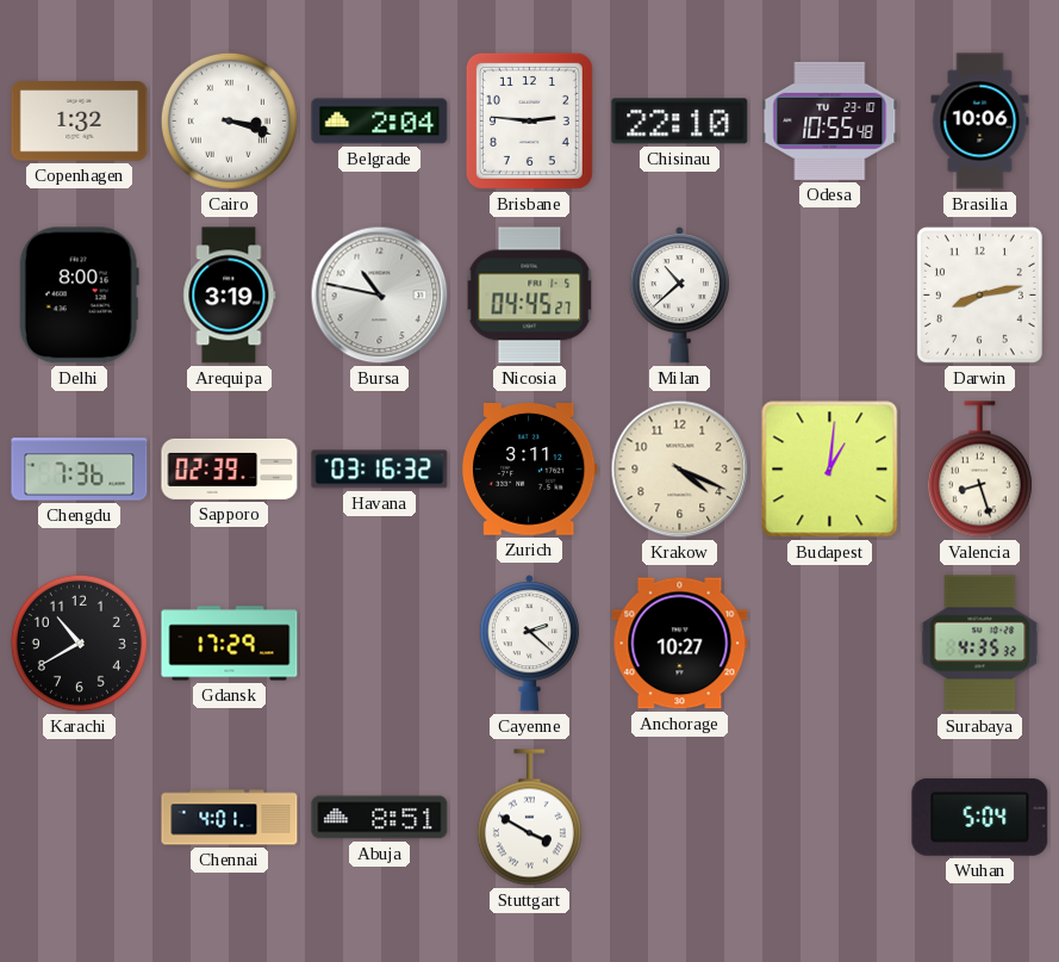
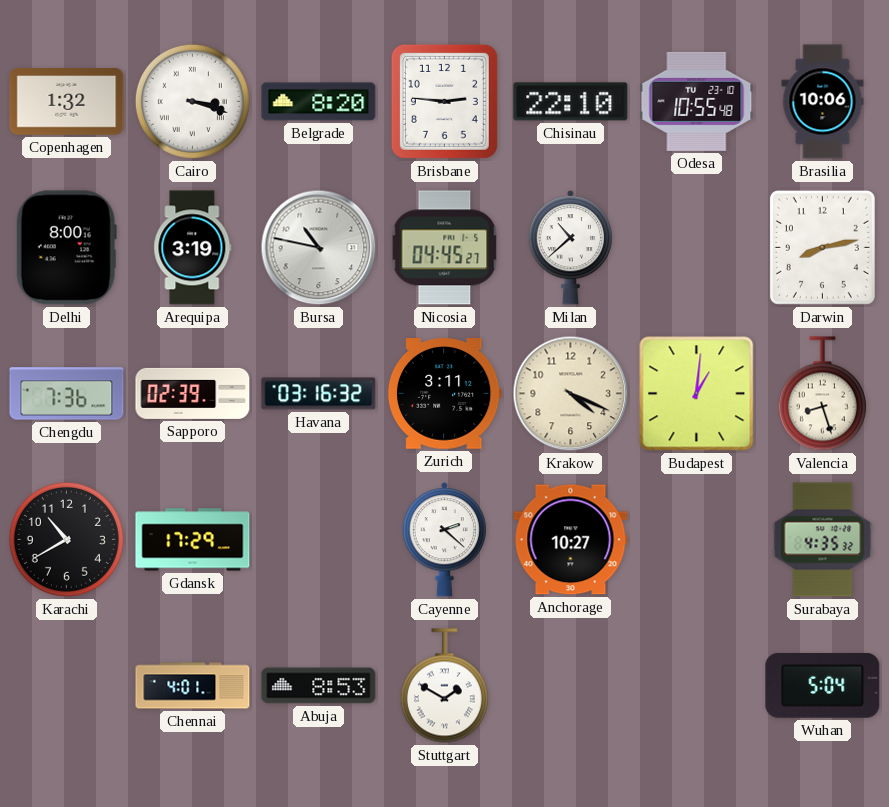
Belgrade: 2:04 -> 8:20 (319, 102)
Abuja: 8:51 -> 8:53 (319, 686)
Stuttgart: 3:50 -> 1:50 (444, 686)
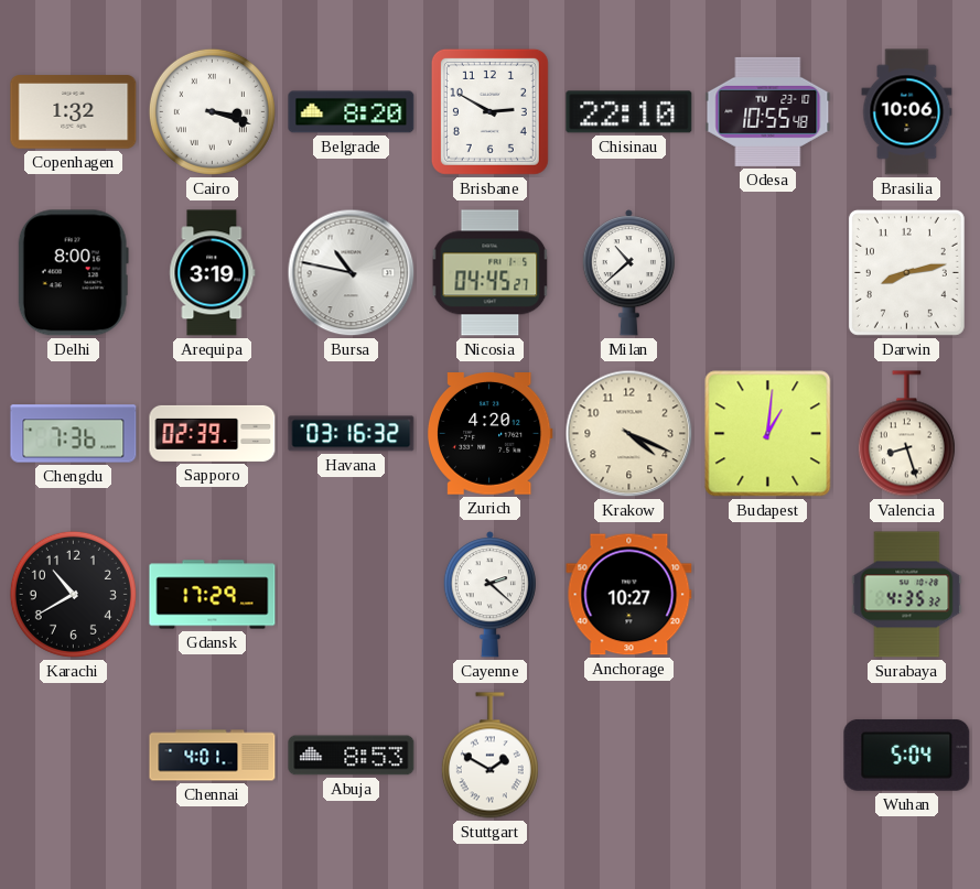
Brisbane: 2:46 -> 2:50 (489, 111)
Zurich: 3:11 -> 4:20 (489, 434)
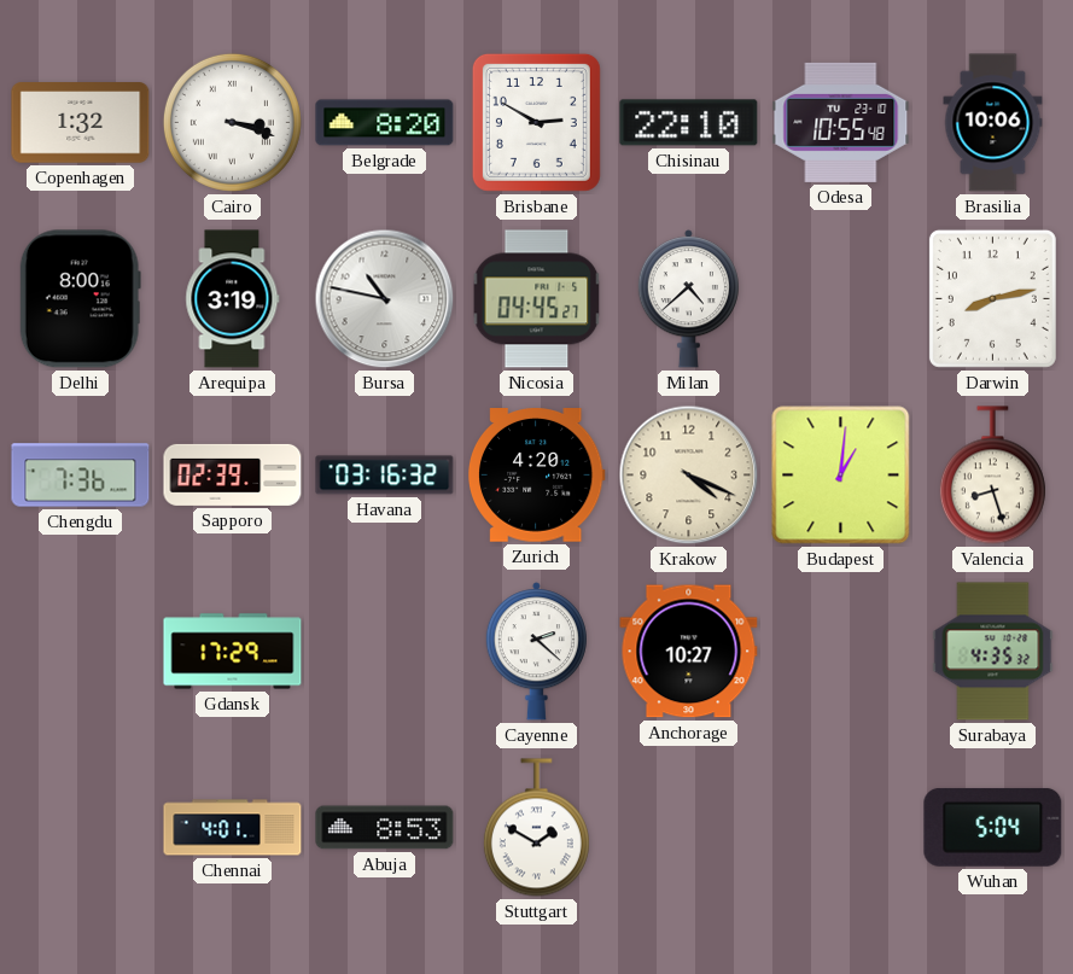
Milan: 10:38 -> 4:38 (688, 299)
Karachi: 10:40 -> none (73, 594)
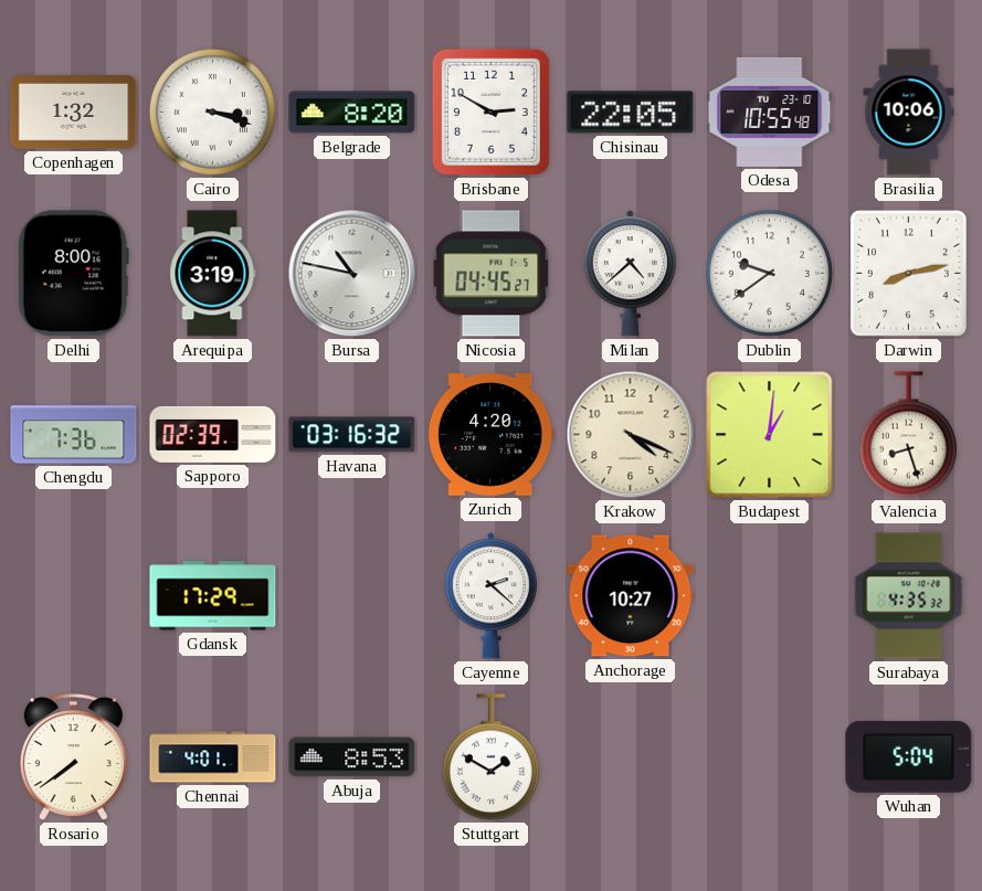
Chisinau: 22:10 -> 22:05 (631, 113)
Dublin: none -> 9:39 (769, 273)
Rosario: none -> 7:39 (73, 759)
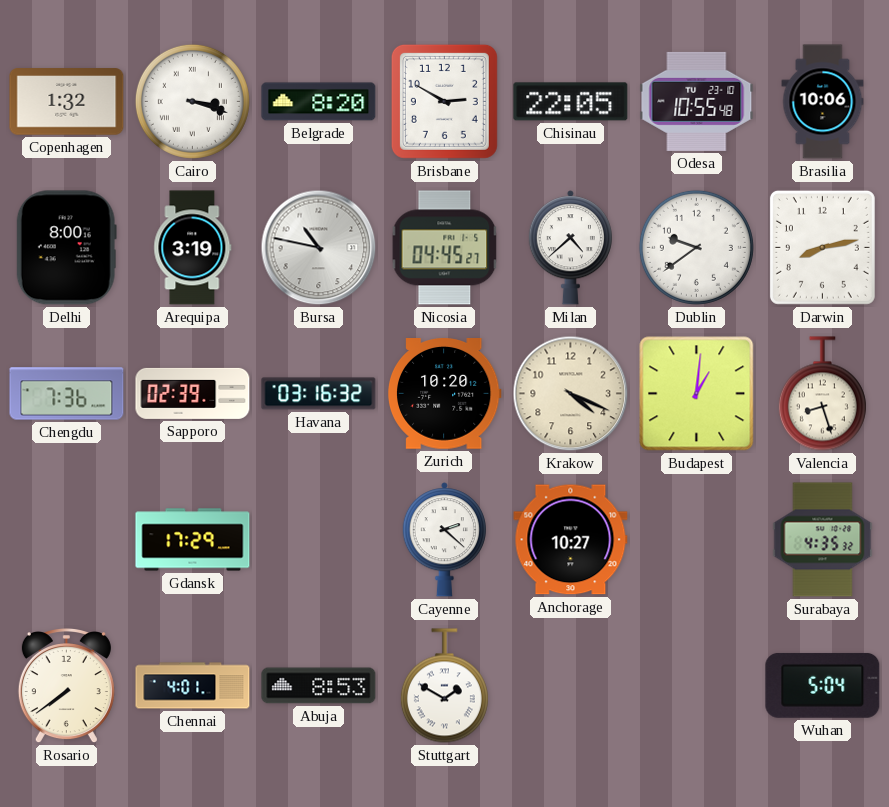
Zurich: 4:20 -> 10:20 (444, 394)
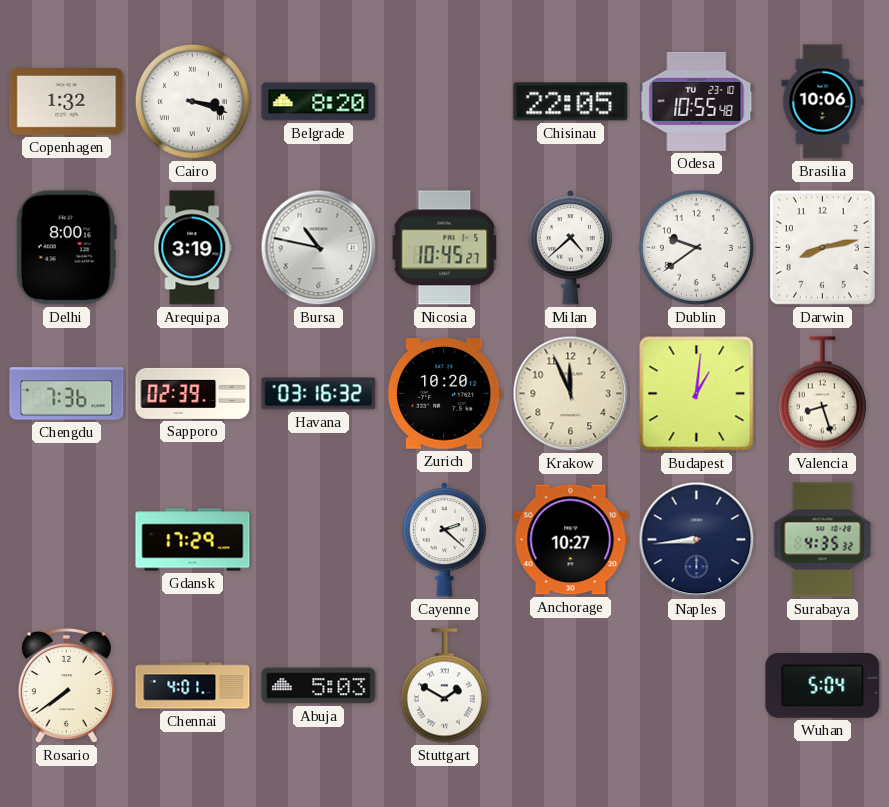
Brisbane: 2:50 -> none (444, 101)
Nicosia: 04:45 -> 10:45 (445, 248)
Krakow: 4:19 -> 11:56 (571, 394)
Naples: none -> 8:44 (697, 540)
Abuja: 8:53 -> 5:03 (319, 686)
